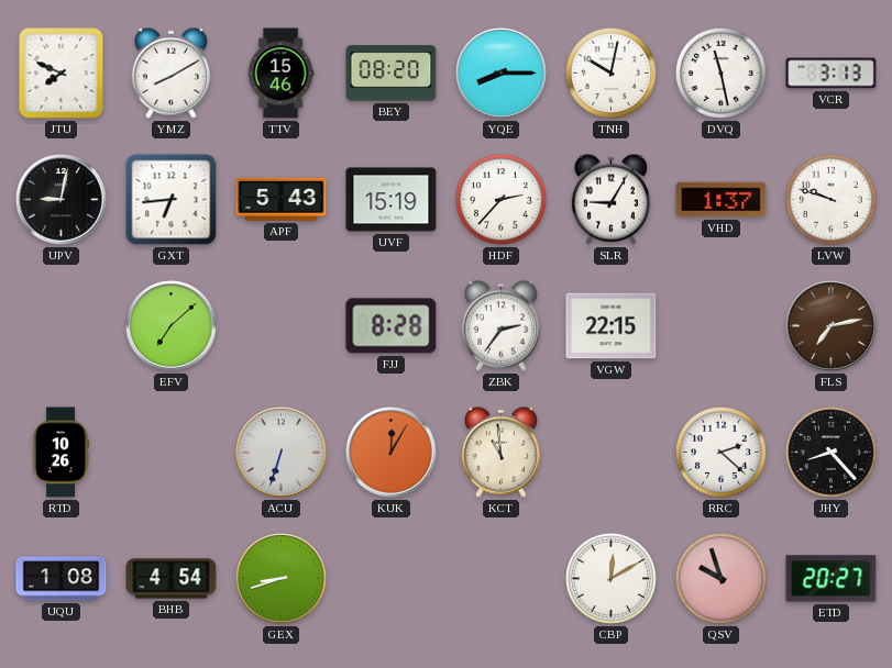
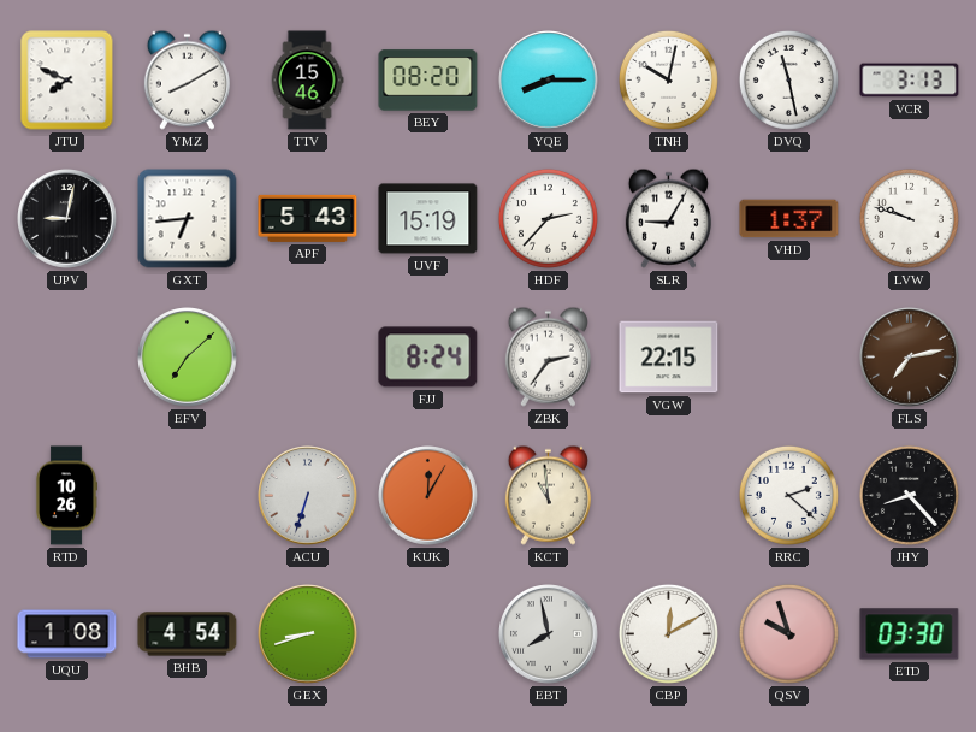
FJJ: 8:28 -> 8:24 (428, 358)
EBT: none -> 7:58 (549, 634)
ETD: 20:27 -> 03:30 (910, 634)
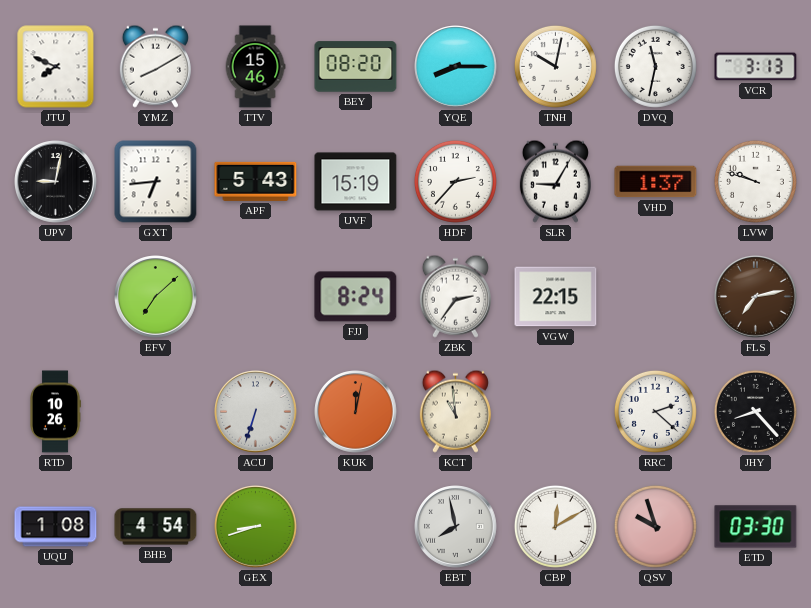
DVQ: 11:28 -> 11:32 (655, 66)
KUK: 12:05 -> 12:02 (356, 412)
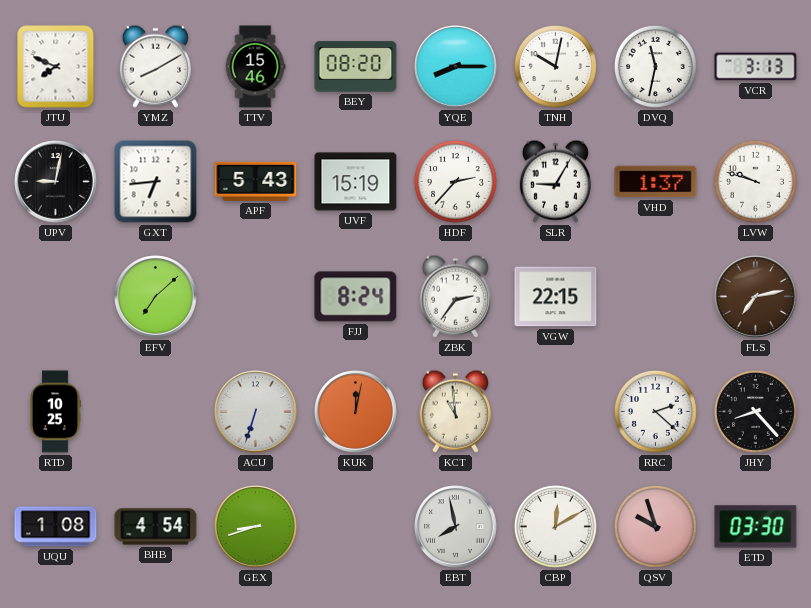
RTD: 10:26 -> 10:25 (54, 412)
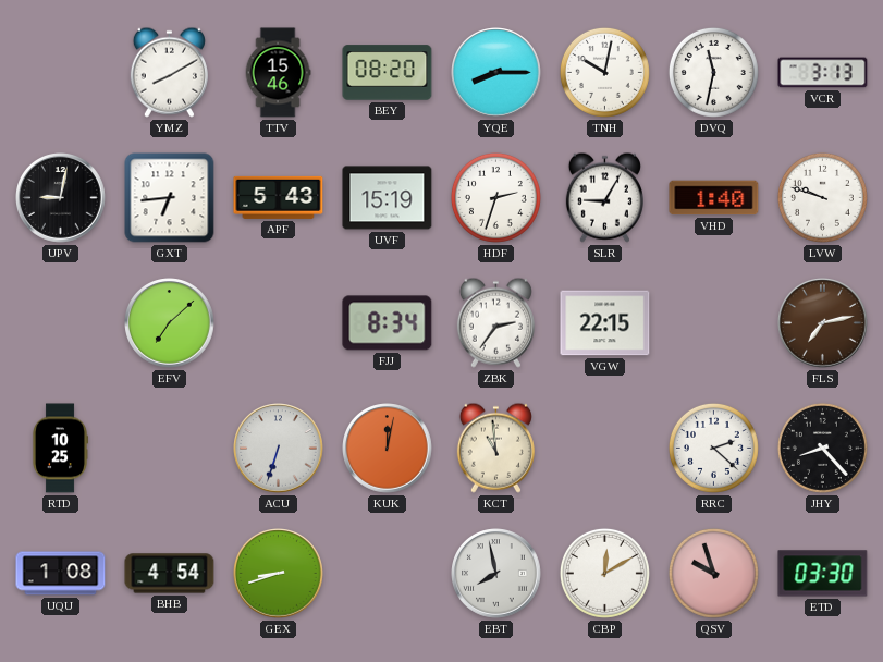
JTU: 7:49 -> none (56, 67)
HDF: 2:37 -> 2:33 (495, 197)
VHD: 1:37 -> 1:40 (714, 198)
FJJ: 8:24 -> 8:34 (388, 323)
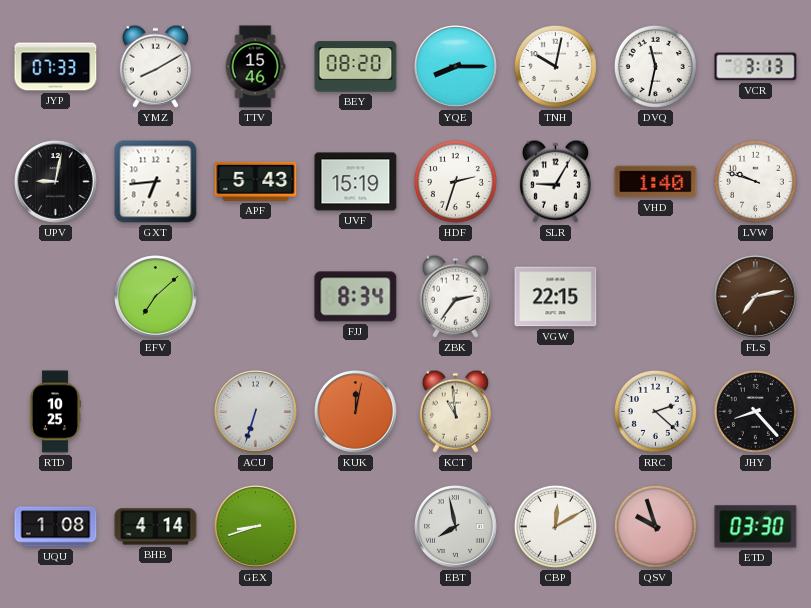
JYP: none -> 07:33 (56, 67)
BHB: 4:54 -> 4:14 (156, 527)
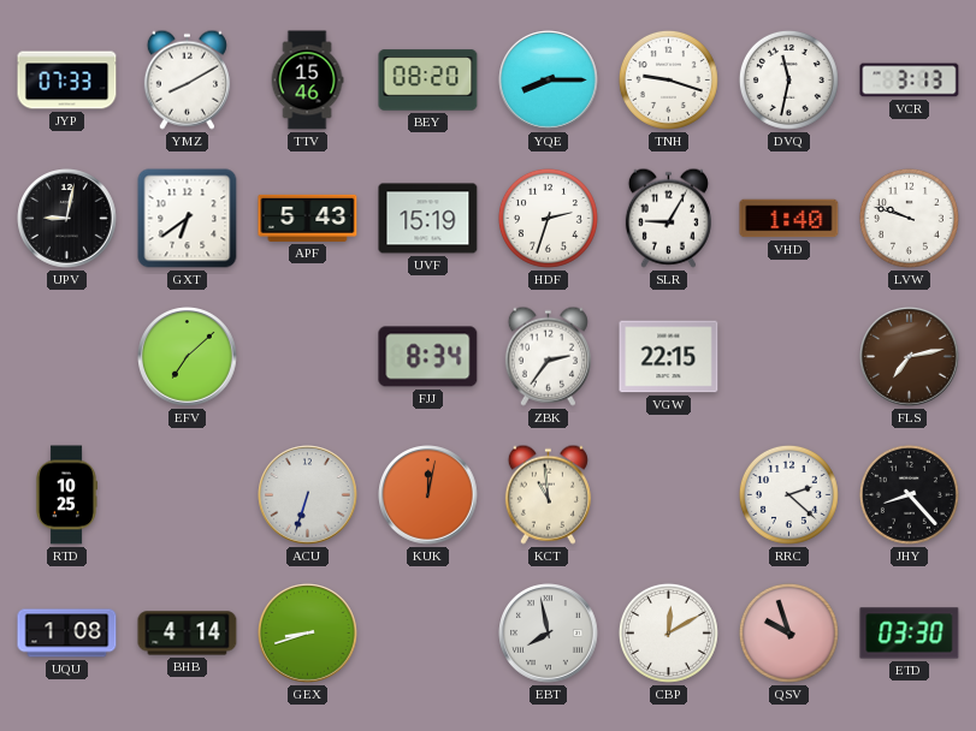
TNH: 10:02 -> 9:18 (668, 79)
GXT: 6:44 -> 6:39 (188, 219)
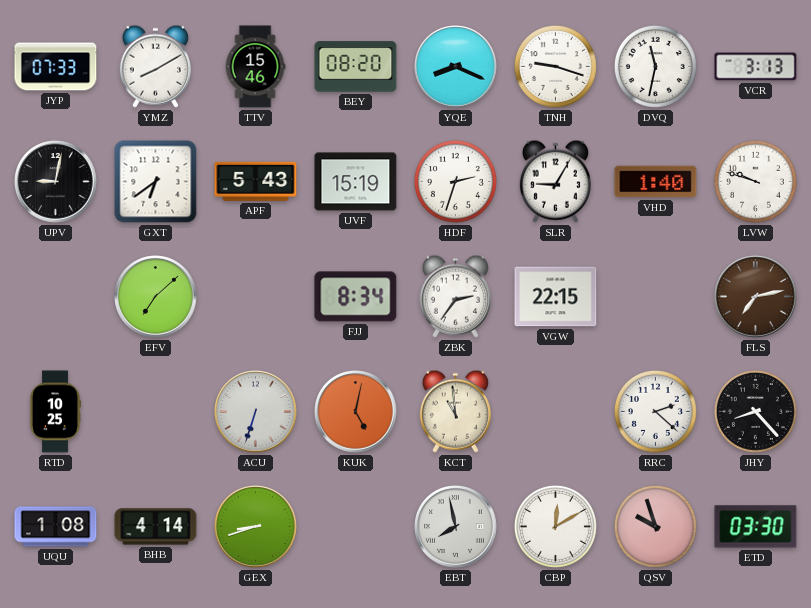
YQE: 8:15 -> 8:19 (456, 67)
KUK: 12:02 -> 5:02 (356, 412)
